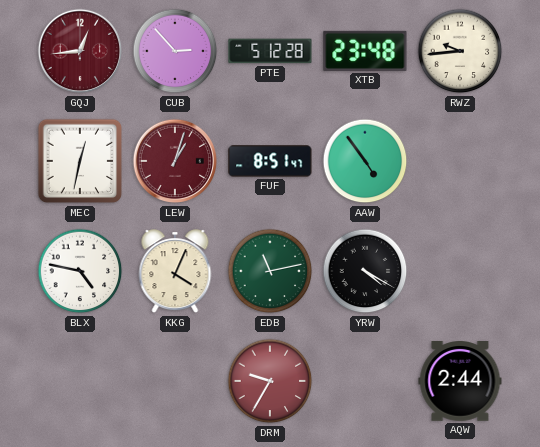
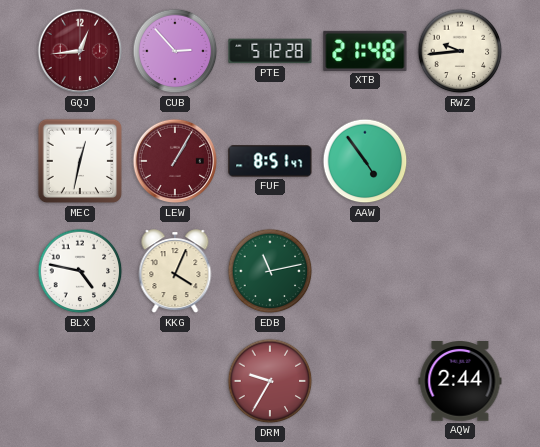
XTB: 23:48 -> 21:48 (365, 51)
LEW: 1:03 -> 1:05 (175, 161)
YRW: 4:20 -> none (365, 271)
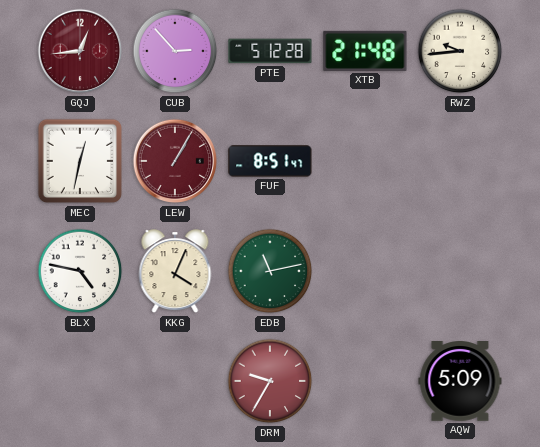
AAW: 4:54 -> none (365, 161)
AQW: 2:44 -> 5:09 (460, 382)
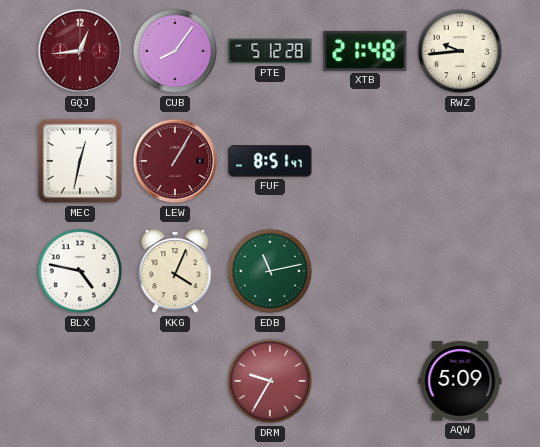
CUB: 2:53 -> 8:06 (175, 51)
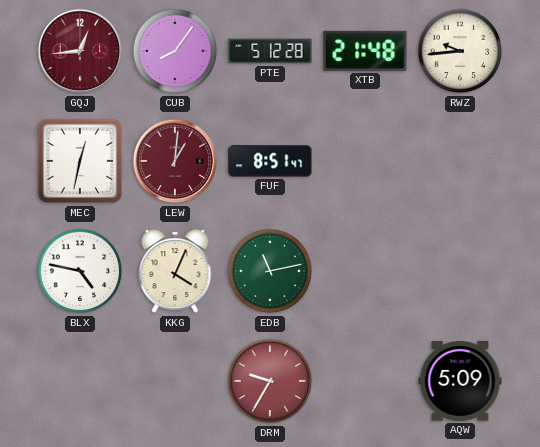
LEW: 1:05 -> 1:01 (175, 161)
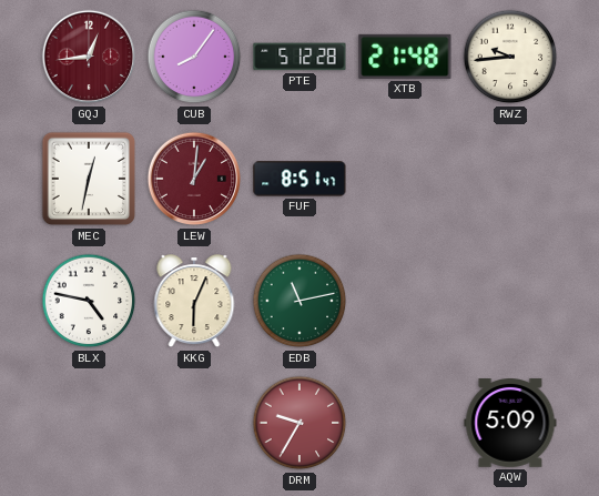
KKG: 4:04 -> 6:04 (194, 302)
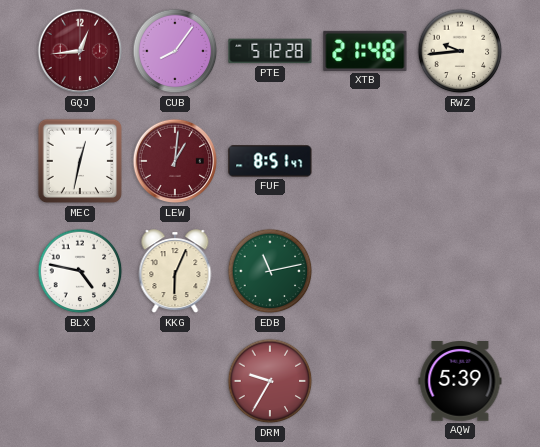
AQW: 5:09 -> 5:39 (460, 382)
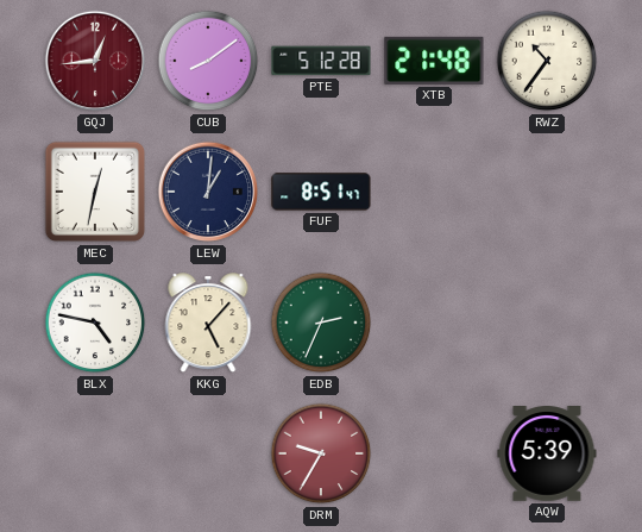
CUB: 8:06 -> 8:09 (208, 61)
RWZ: 9:44 -> 10:36 (547, 61)
LEW dial: burgundy -> navy (208, 192)
KKG: 6:04 -> 5:07 (208, 324)
EDB: 11:13 -> 2:34 (321, 323)
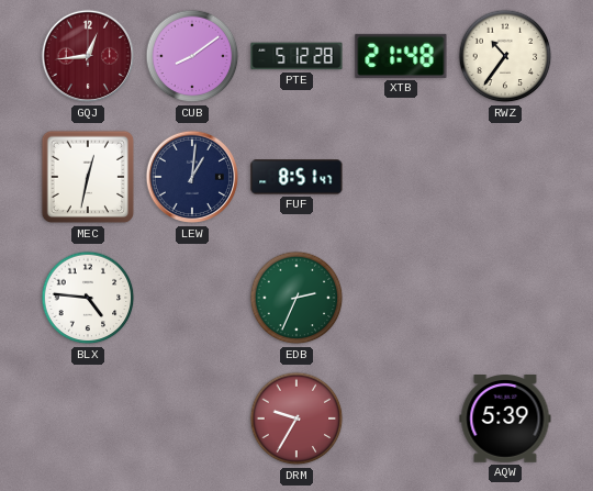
BLX: 4:47 -> 4:46 (88, 298)
KKG: 5:07 -> none (208, 324)
